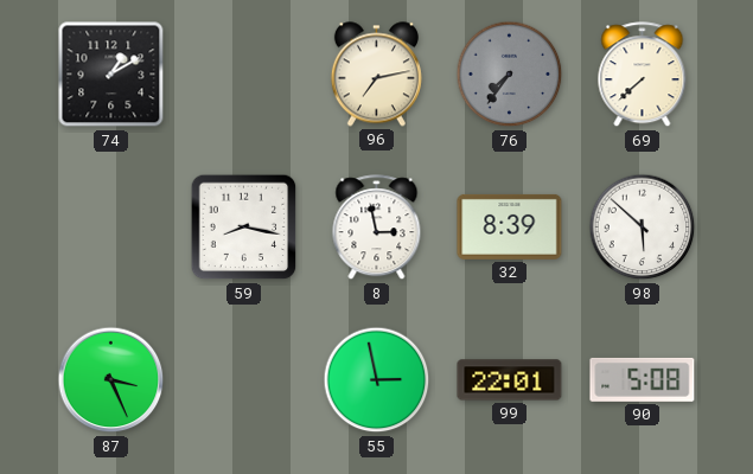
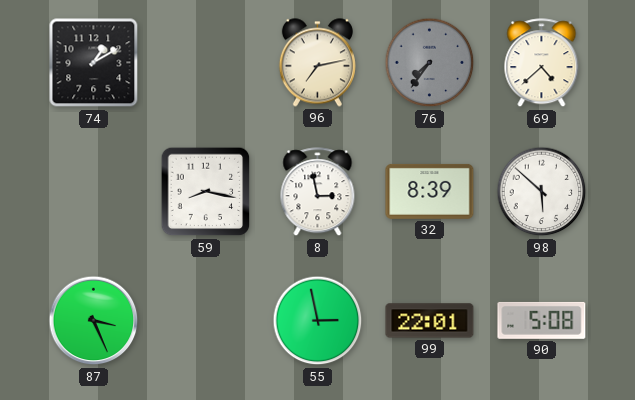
69: 7:38 -> 4:38 (542, 63)
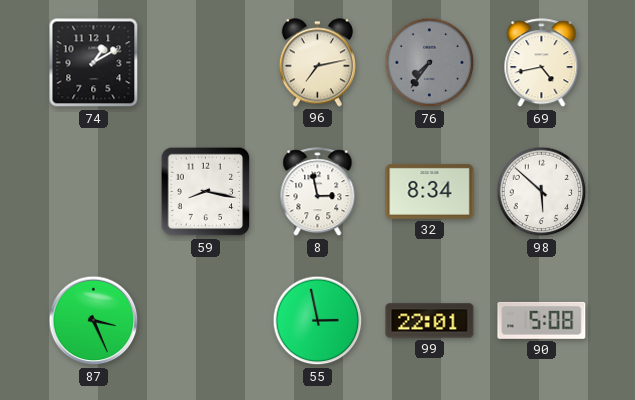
69: 4:38 -> 4:43 (542, 63)
32: 8:39 -> 8:34 (430, 191)
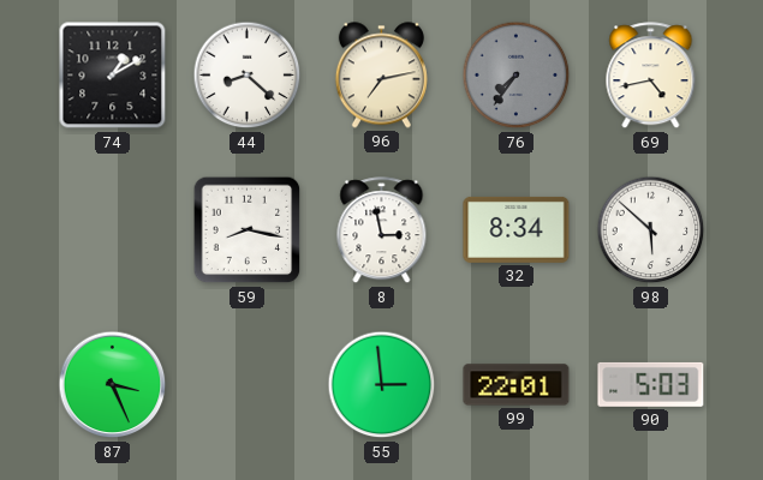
44: none -> 8:22 (248, 76)
55: 2:58 -> 2:59 (382, 385)
90: 5:08 -> 5:03 (651, 384)
